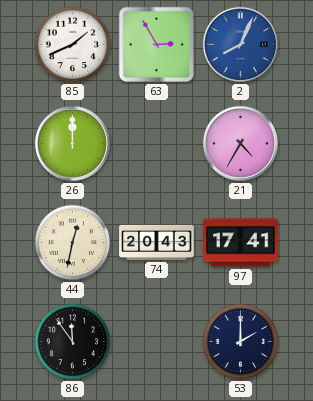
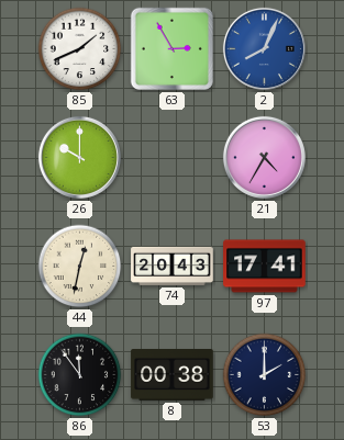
26: 12:00 -> 10:00 (79, 157)
8: none -> 00:38 (173, 375)
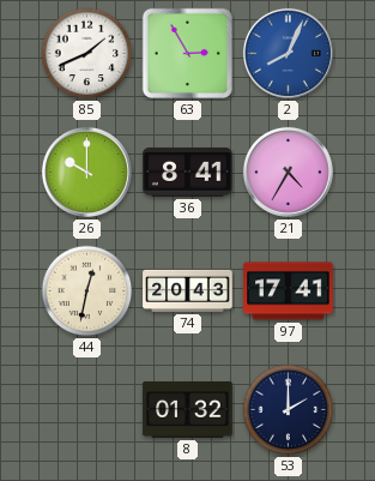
36: none -> 8:41 (188, 172)
86: 11:54 -> none (80, 375)
8: 00:38 -> 01:32 (188, 410)
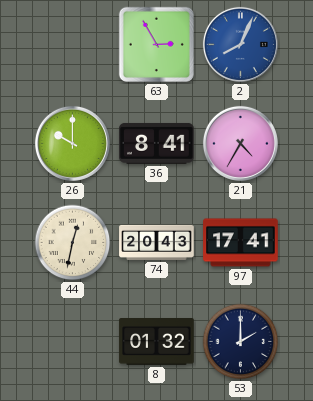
85: 1:41 -> none (87, 54)
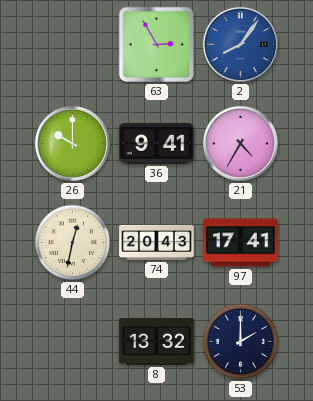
2: 8:04 -> 8:06 (240, 44)
36: 8:41 -> 9:41 (157, 143)
8: 01:32 -> 13:32 (157, 342)
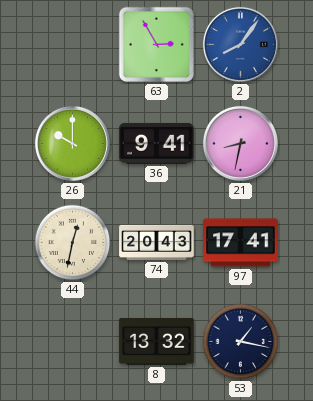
21: 4:35 -> 8:32 (240, 143)
53: 2:00 -> 1:17 (241, 342)
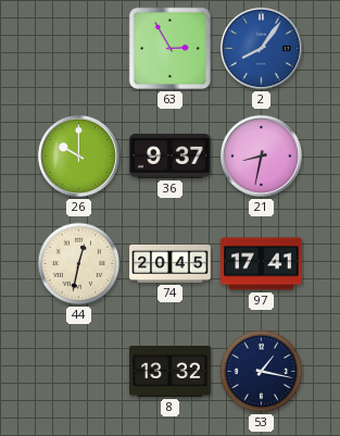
36: 9:41 -> 9:37 (171, 155)
74: 20:43 -> 20:45 (171, 263)
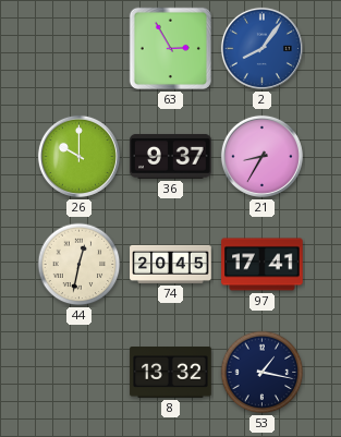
21: 8:32 -> 8:35 (261, 156)
